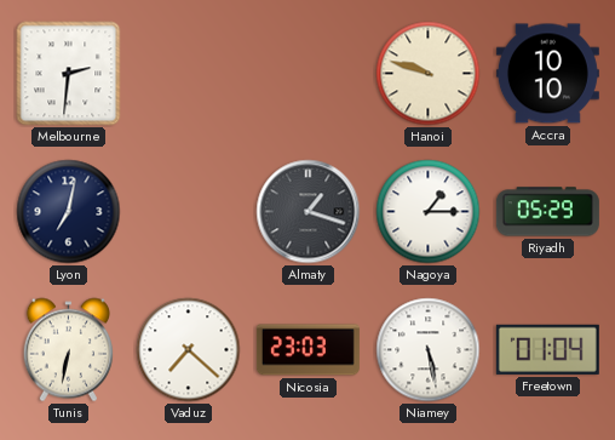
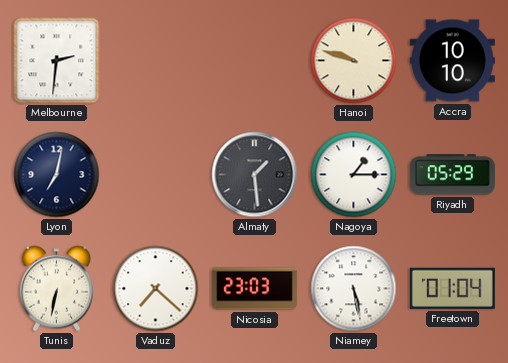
Almaty: 1:18 -> 1:29 (255, 175)
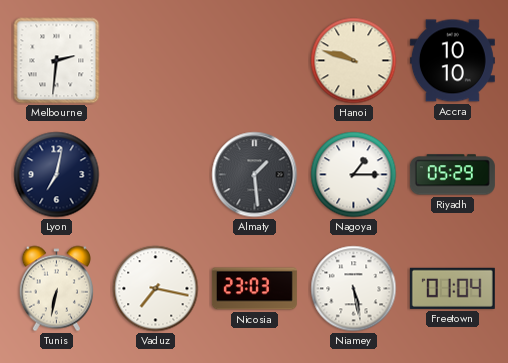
Vaduz: 7:22 -> 7:17 (156, 289)
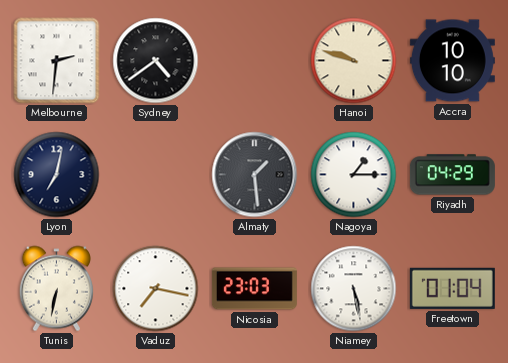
Sydney: none -> 4:39 (156, 61)
Riyadh: 05:29 -> 04:29 (452, 175)
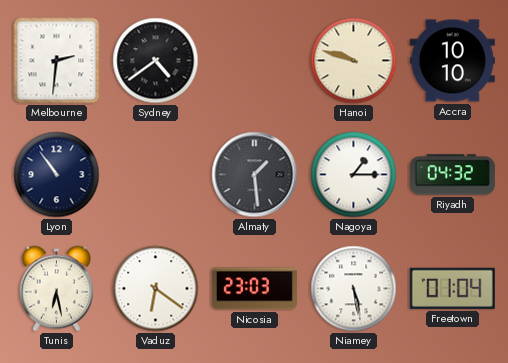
Lyon: 7:02 -> 10:54 (57, 175)
Riyadh: 04:29 -> 04:32 (452, 175)
Tunis: 6:32 -> 6:28 (56, 289)
Vaduz: 7:17 -> 6:21 (156, 289)
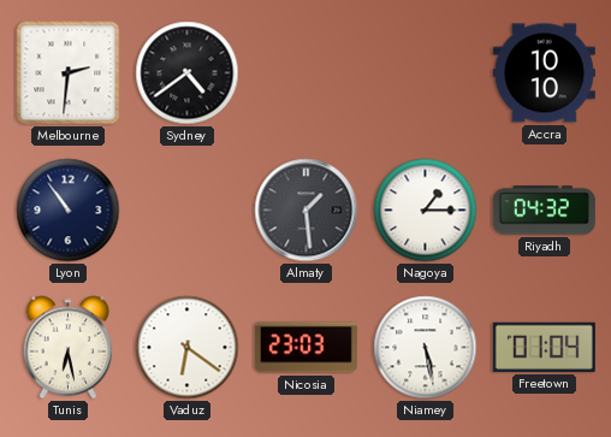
Hanoi: 9:48 -> none (354, 61)
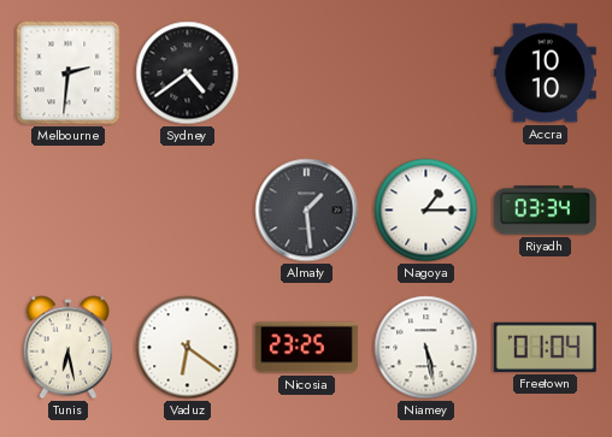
Lyon: 10:54 -> none (69, 211)
Riyadh: 04:32 -> 03:34 (545, 211)
Nicosia: 23:03 -> 23:25 (306, 348)
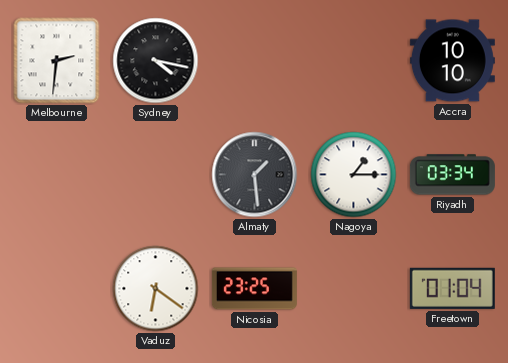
Sydney: 4:39 -> 4:17 (156, 61)
Tunis: 6:28 -> none (67, 348)
Niamey: 5:28 -> none (426, 348)
